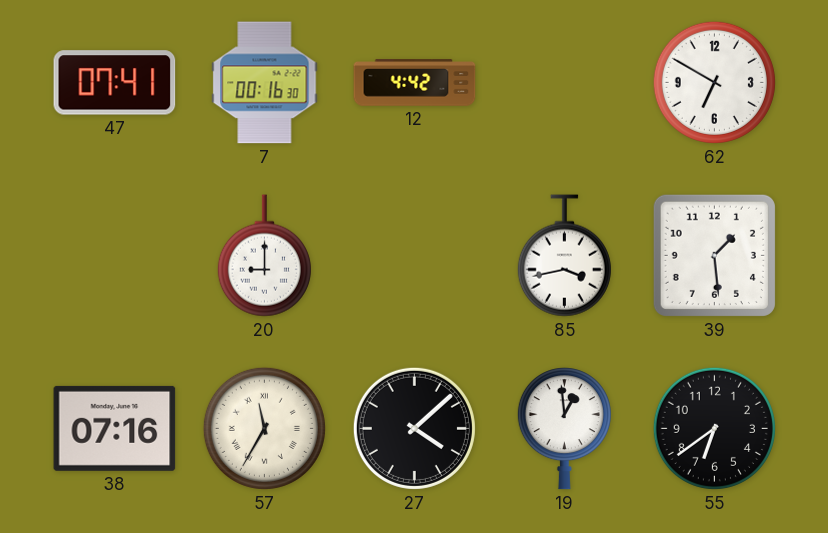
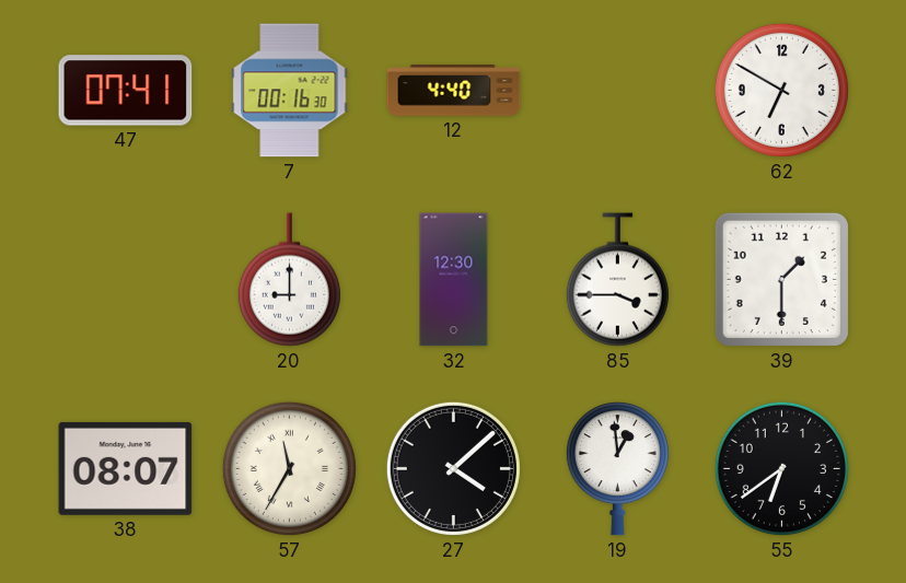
12: 4:42 -> 4:40 (454, 91)
32: none -> 12:30 (454, 280)
85: 3:43 -> 3:45 (617, 280)
39: 1:29 -> 1:30 (781, 279)
38: 07:16 -> 08:07 (126, 468)
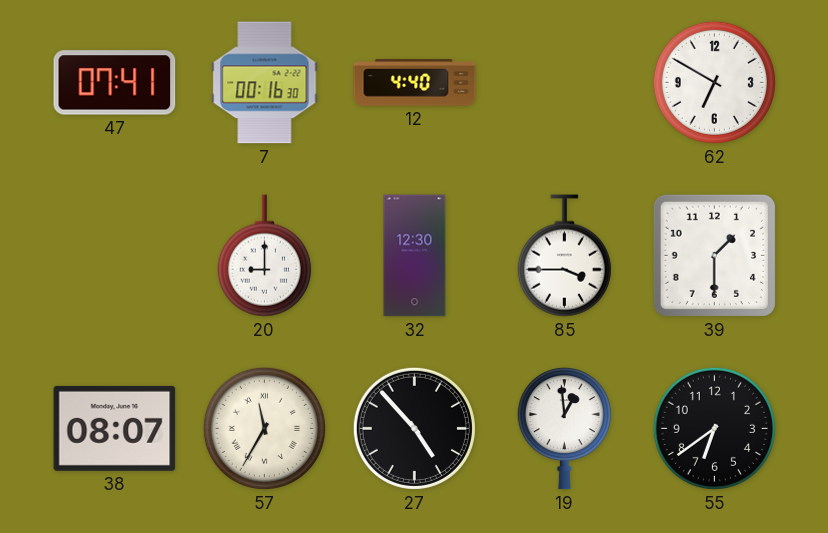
27: 4:08 -> 4:53 (414, 428)
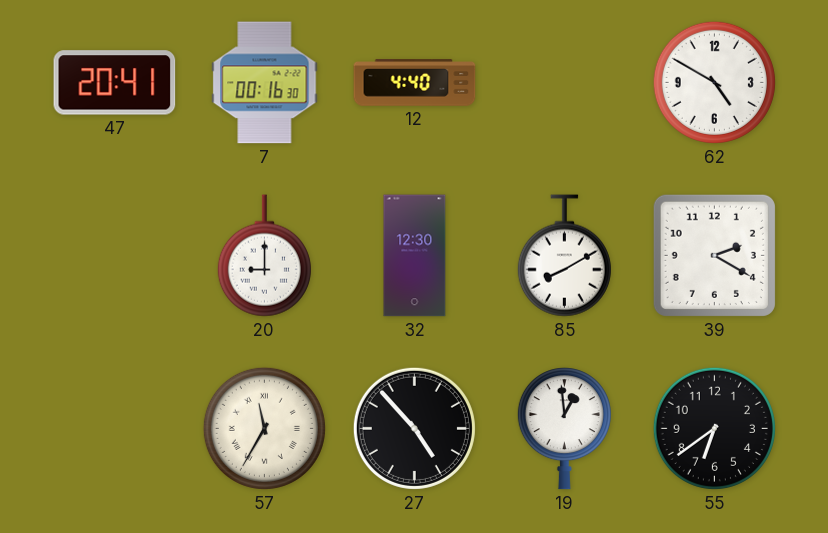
47: 07:41 -> 20:41 (115, 83)
62: 6:50 -> 4:50 (714, 82)
85: 3:45 -> 8:10 (564, 256)
39: 1:30 -> 2:20 (714, 255)
38: 08:07 -> none (115, 428)
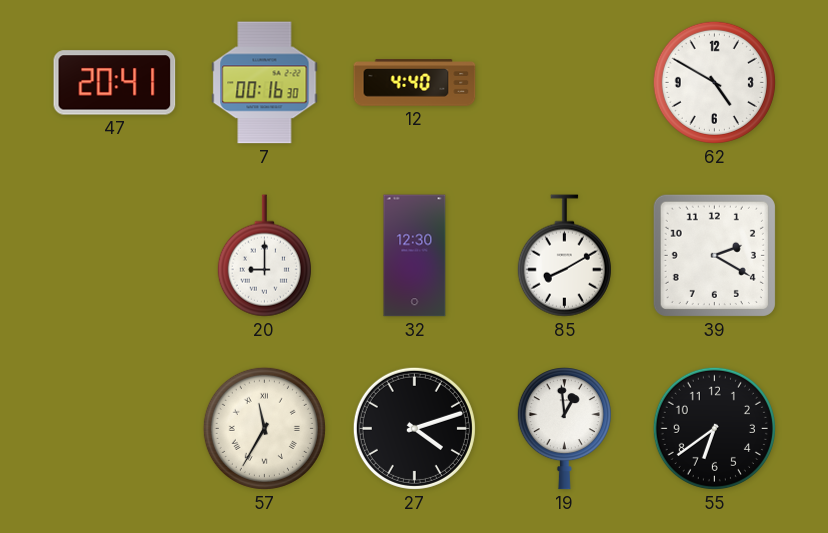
27: 4:53 -> 4:12 (414, 428)
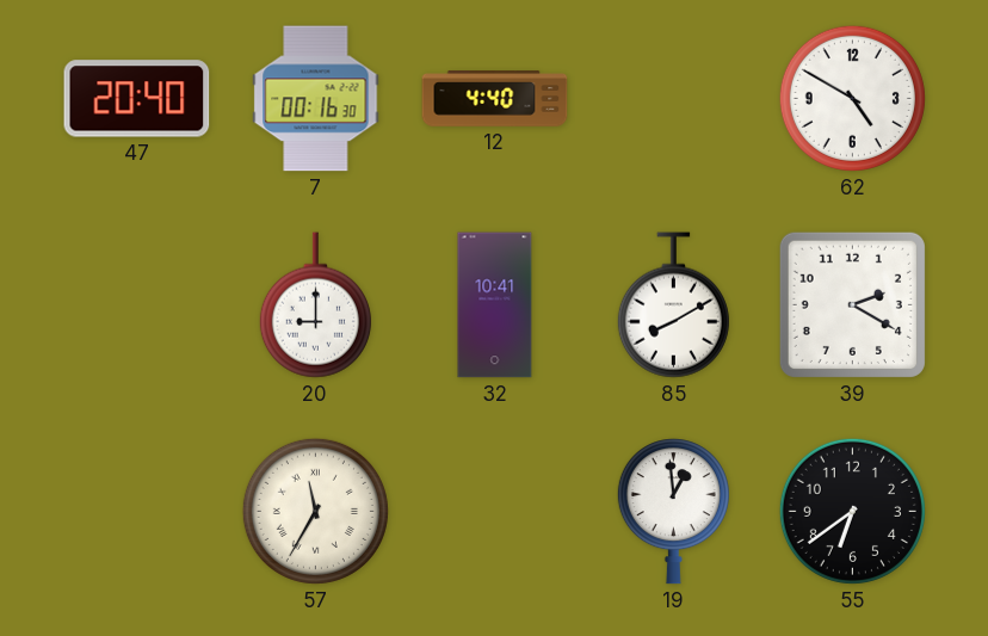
47: 20:41 -> 20:40 (137, 99)
32: 12:30 -> 10:41 (495, 305)
27: 4:12 -> none (414, 428)
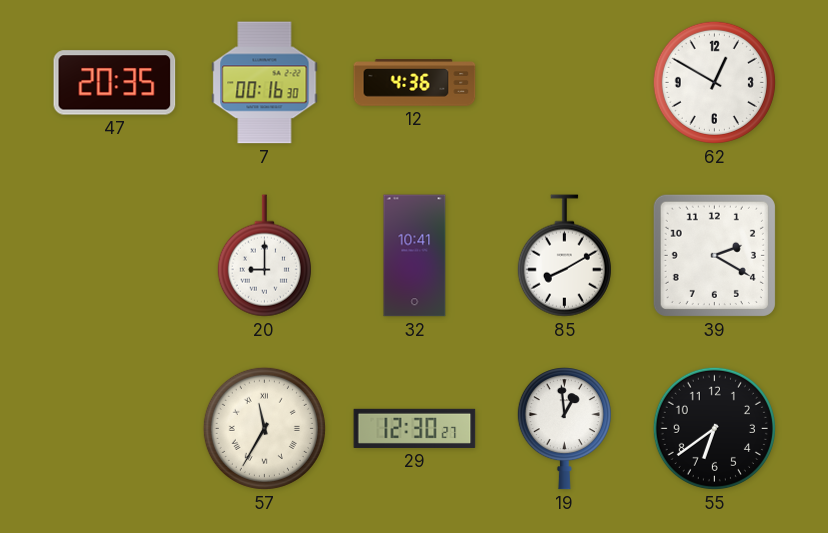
47: 20:40 -> 20:35 (115, 83)
12: 4:40 -> 4:36 (415, 83)
62: 4:50 -> 12:50 (714, 82)
29: none -> 12:30 (415, 428)
